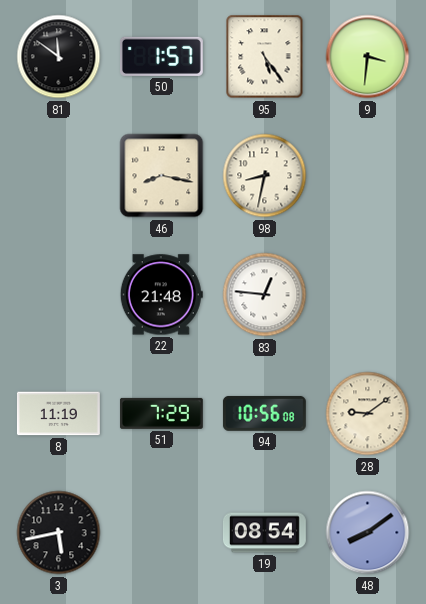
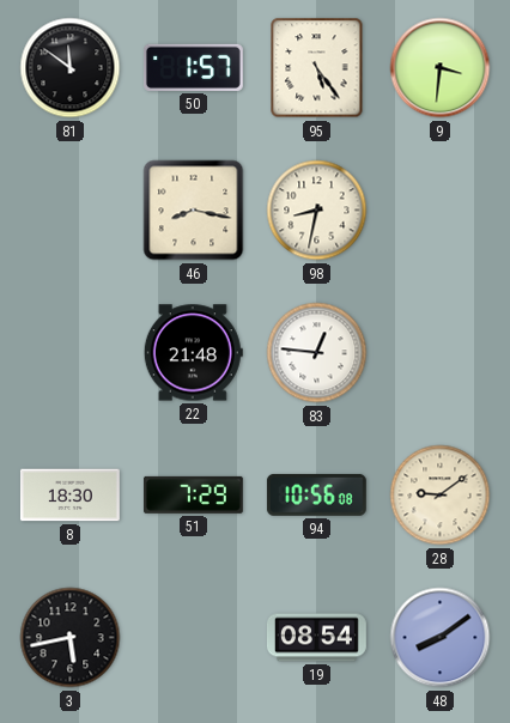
8: 11:19 -> 18:30 (69, 496)
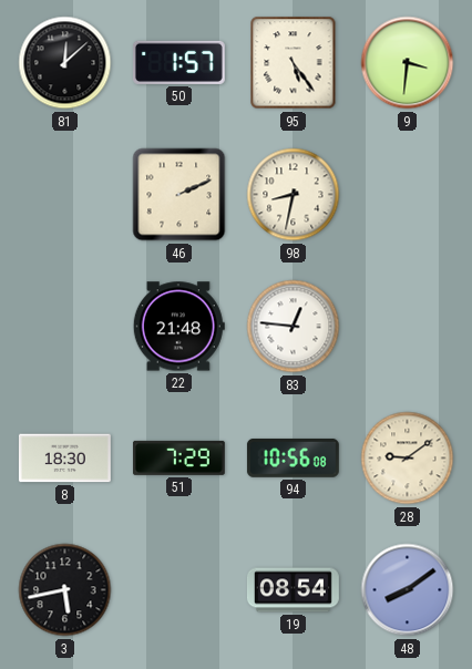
81: 11:51 -> 12:08 (65, 63)
46: 8:17 -> 2:11 (179, 195)
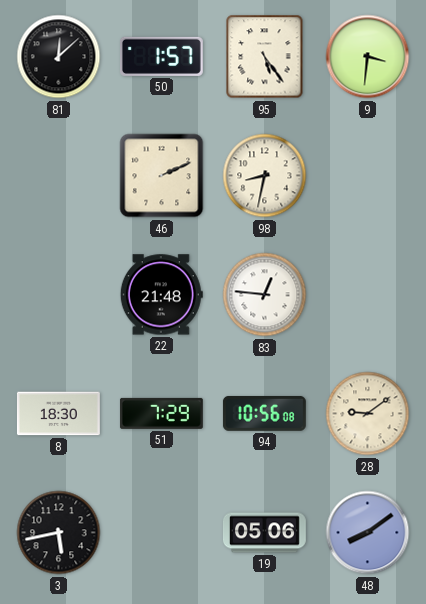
19: 08:54 -> 05:06 (264, 533)
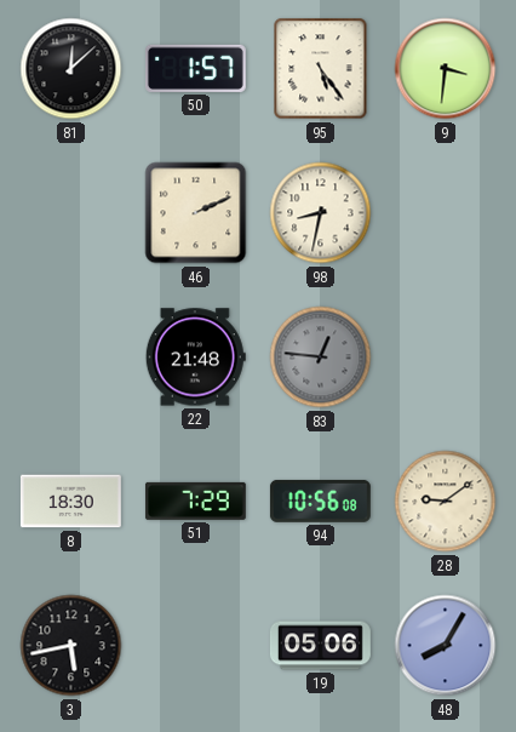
83 dial: white -> grey (321, 358)
48: 8:09 -> 8:05 (446, 646)
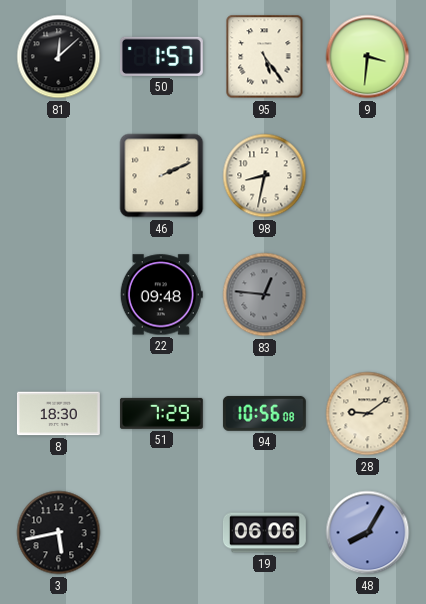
22: 21:48 -> 09:48 (161, 295)
19: 05:06 -> 06:06 (264, 533)
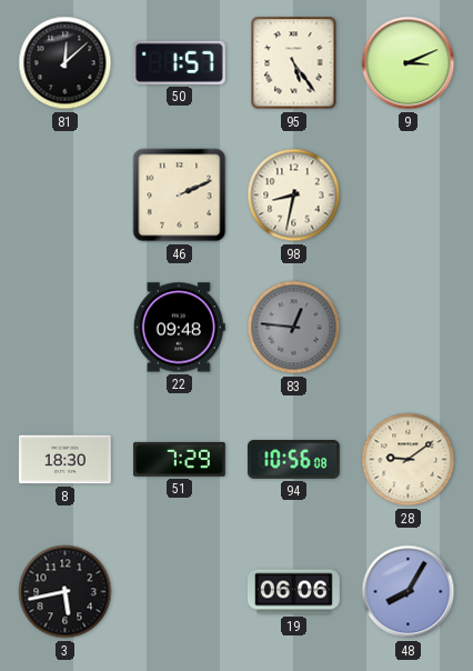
9: 3:31 -> 3:11 (409, 63)
